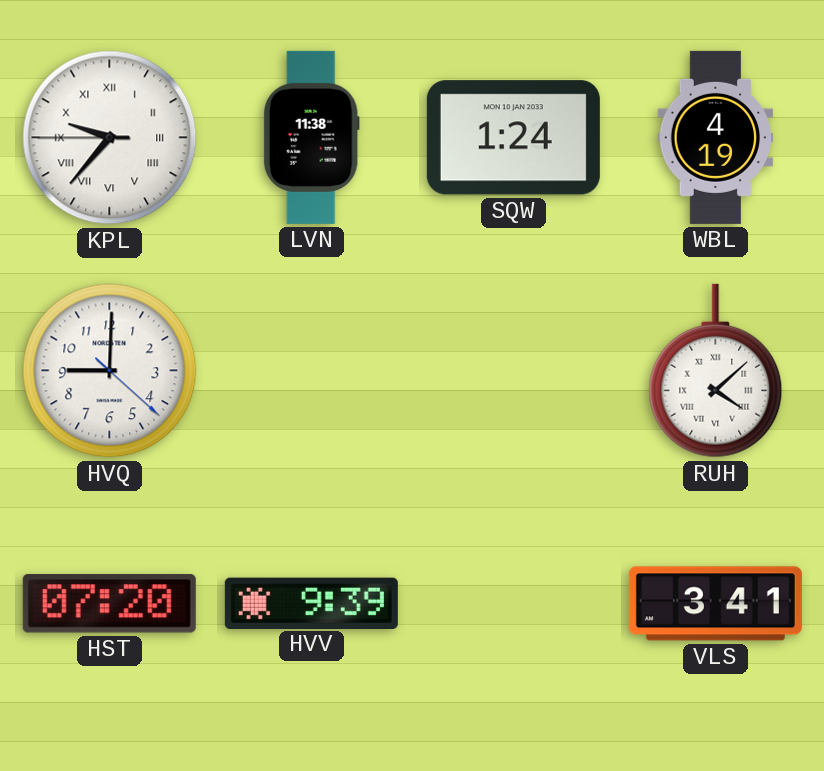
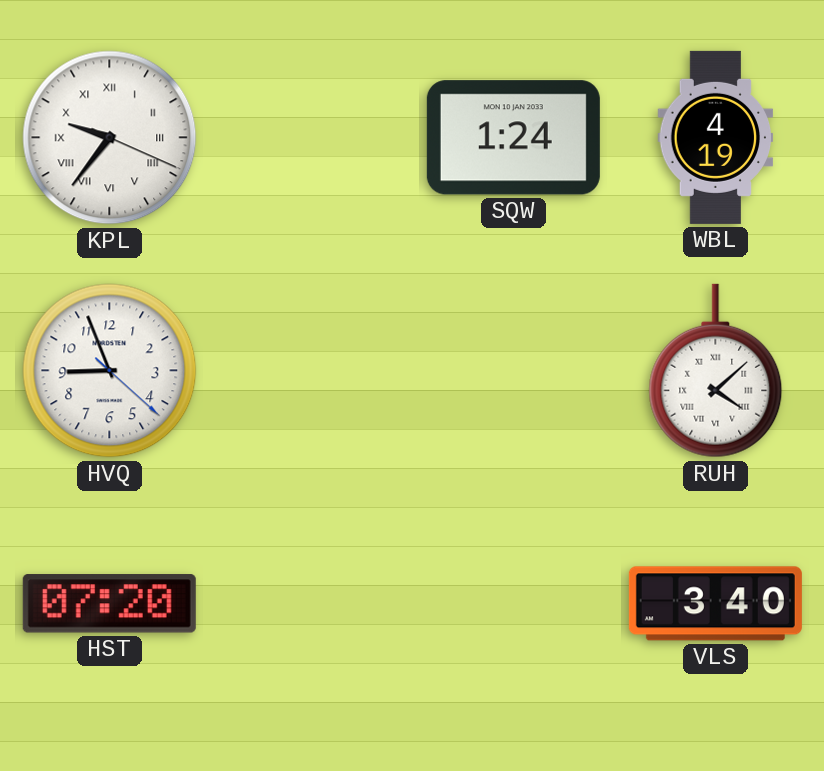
KPL: 9:36:45 -> 9:36:19 (110, 138)
LVN: 11:38 -> none (311, 137)
HVQ: 9:00 -> 8:56 (110, 371)
HVV: 9:39 -> none (311, 603)
VLS: 3:41 -> 3:40 (715, 604)
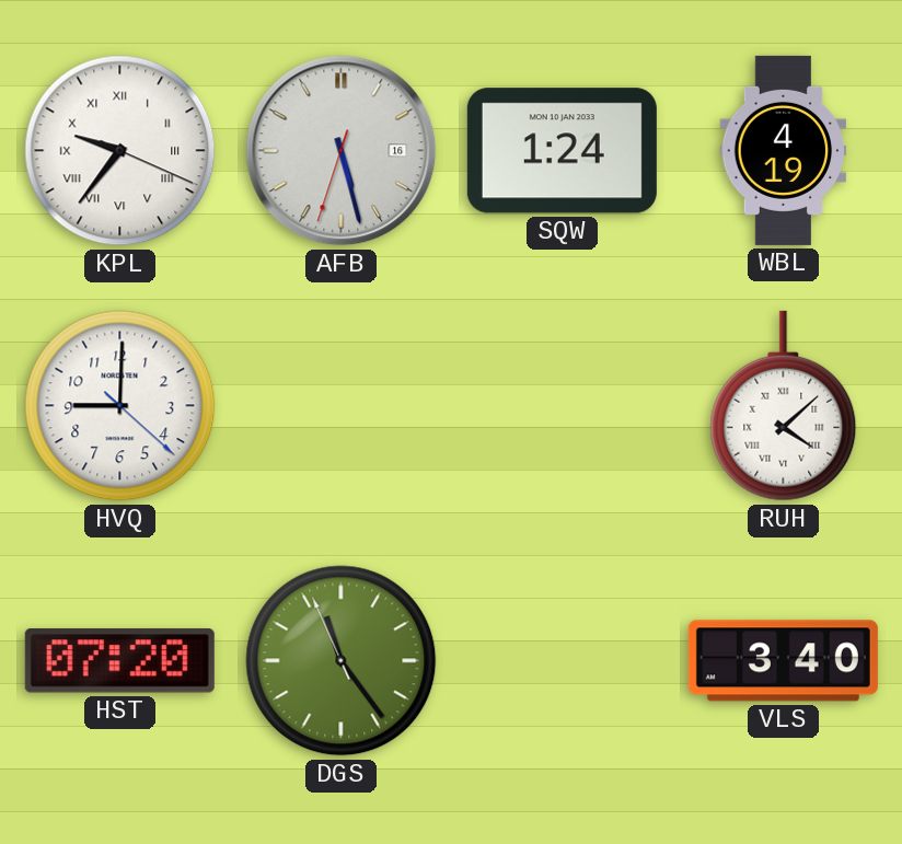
AFB: none -> 5:27 (342, 151)
HVQ: 8:56 -> 9:00 (120, 406)
DGS: none -> 11:23 (342, 661)
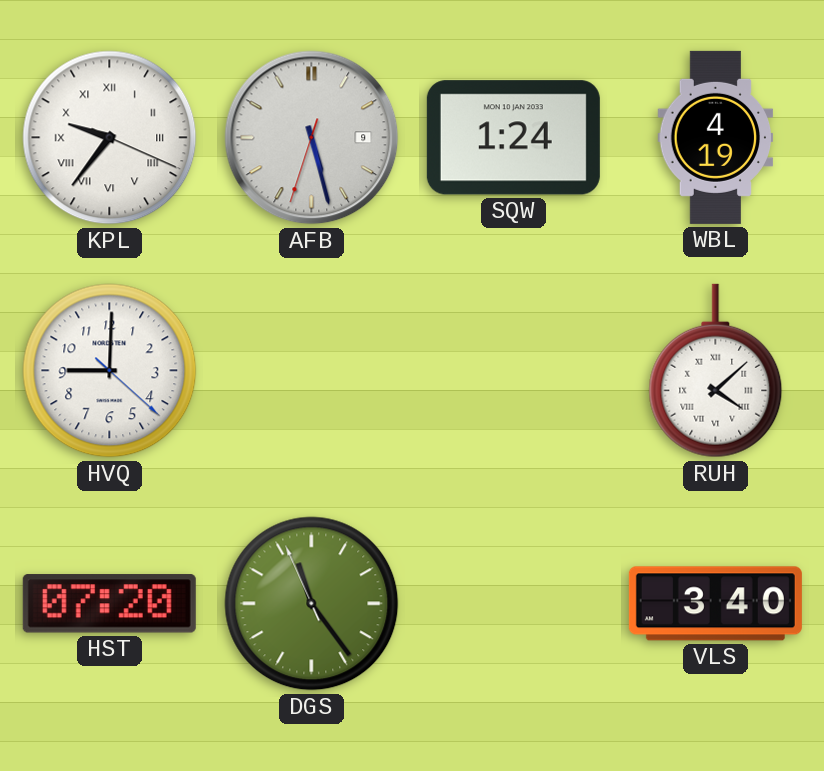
AFB date: 16 -> 9 (312, 138)
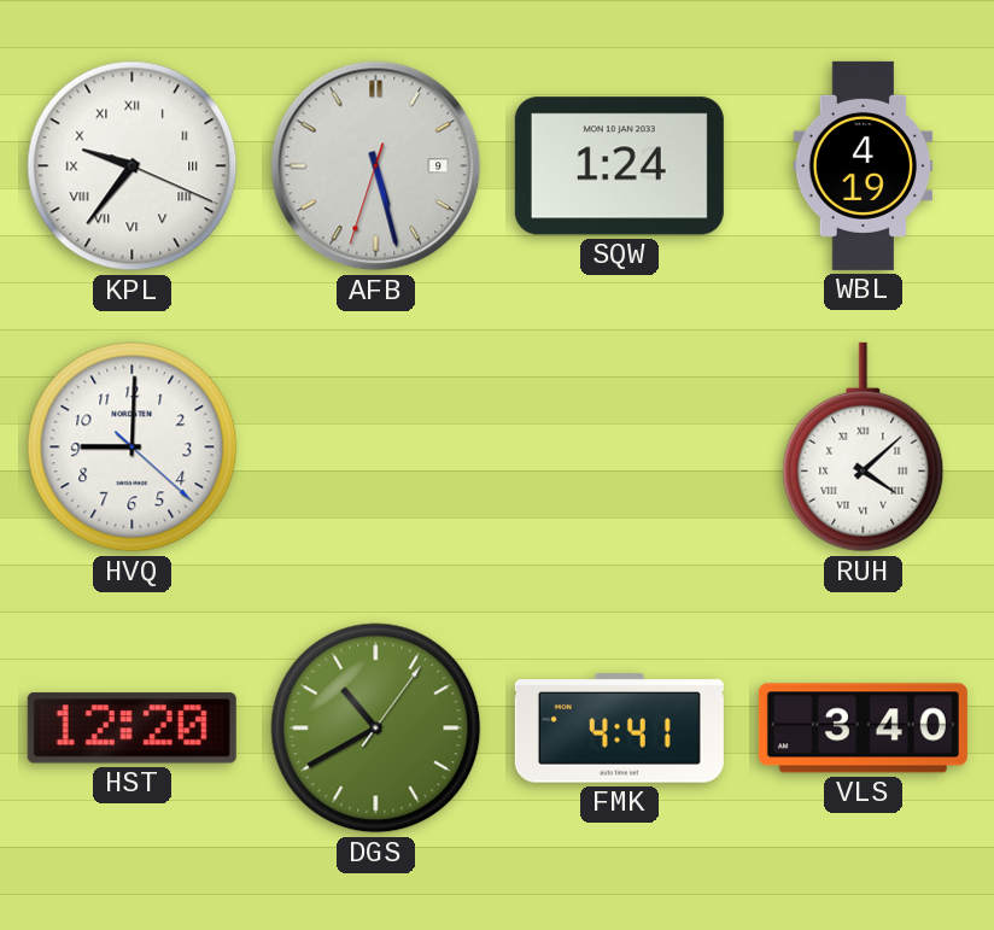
HST: 07:20 -> 12:20 (131, 729)
DGS: 11:23 -> 10:40 (376, 729)
FMK: none -> 4:41 (619, 729)
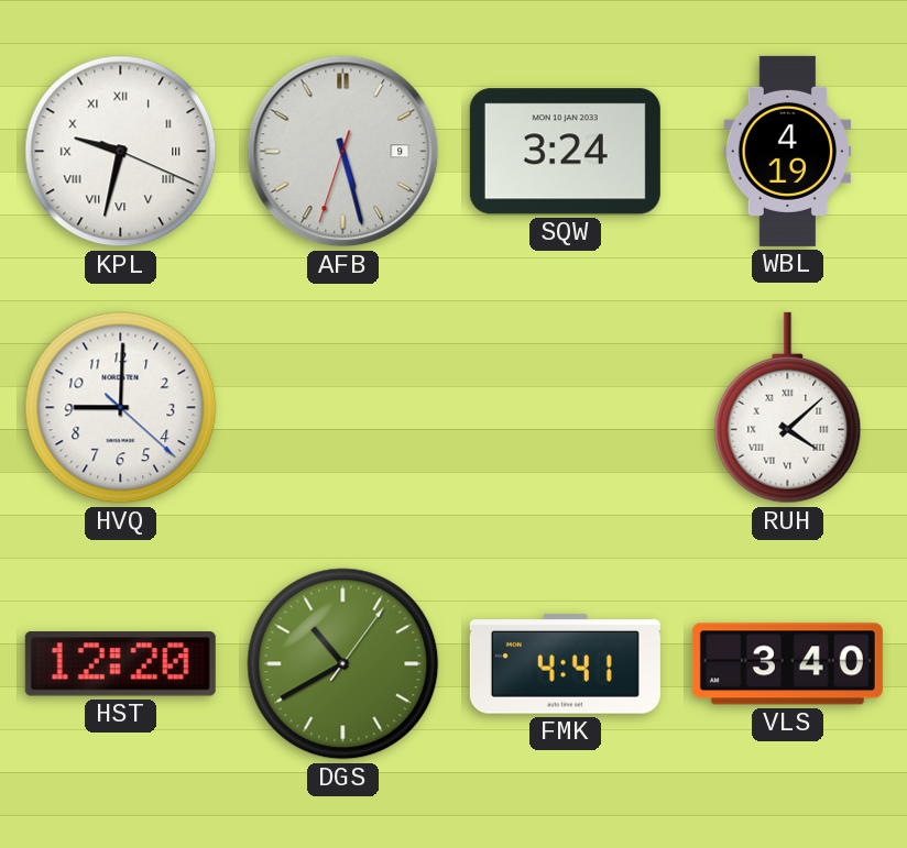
KPL: 9:36 -> 9:32 (121, 152)
SQW: 1:24 -> 3:24 (565, 152)
